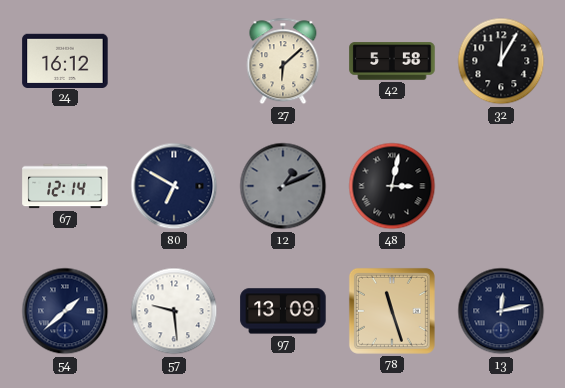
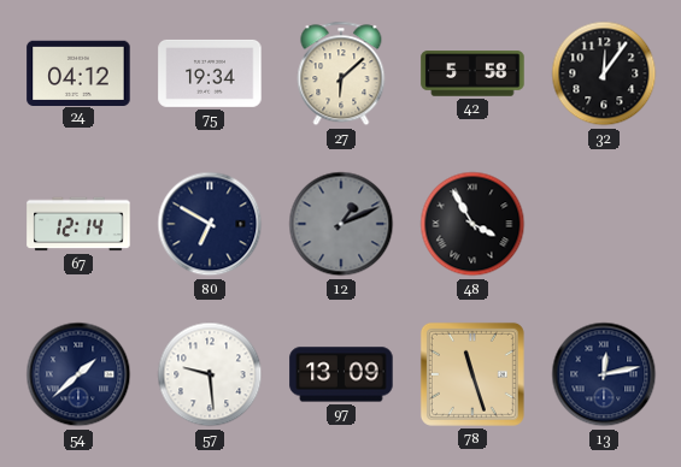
24: 16:12 -> 04:12 (78, 72)
75: none -> 19:34 (210, 73)
32: 12:05 -> 12:06 (604, 73)
48: 3:02 -> 3:55 (472, 224)
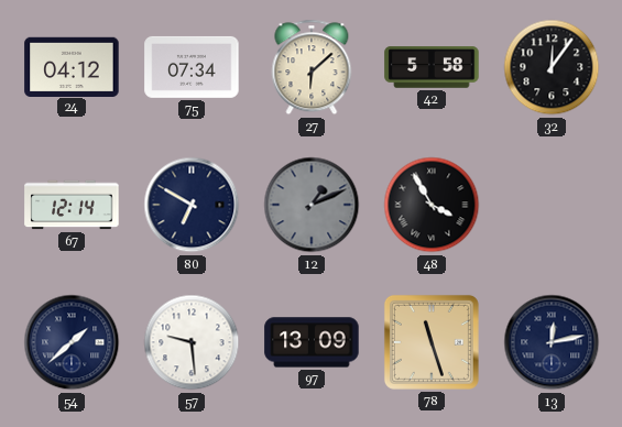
75: 19:34 -> 07:34 (192, 67)
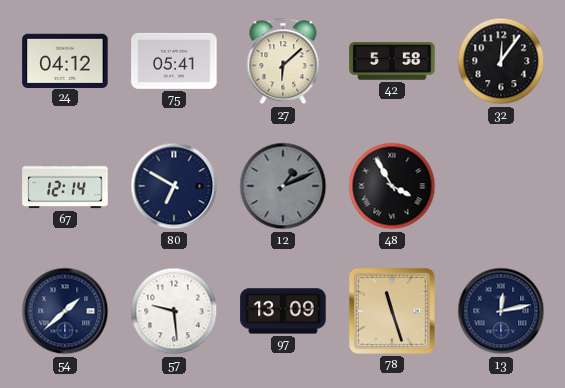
75: 07:34 -> 05:41 (174, 61)
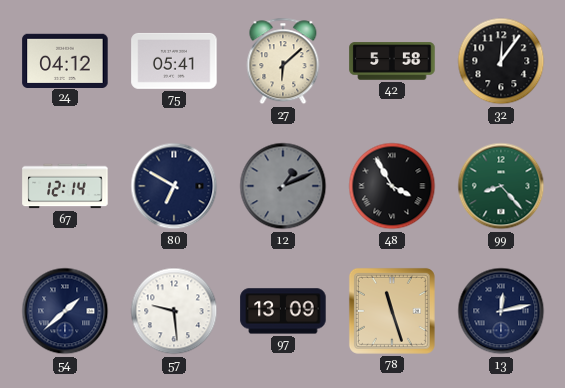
99: none -> 8:23 (501, 186)
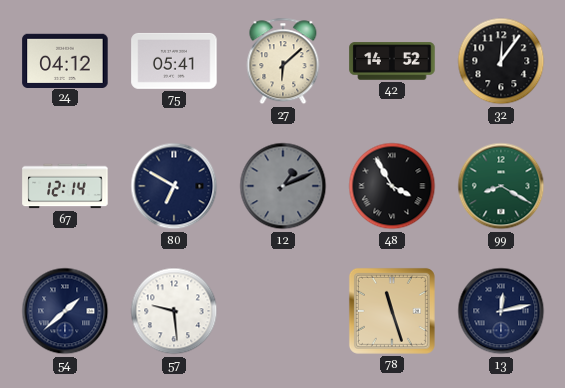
42: 5:58 -> 14:52 (392, 61)
99: 8:23 -> 8:20 (501, 186)
97: 13:09 -> none (283, 311)
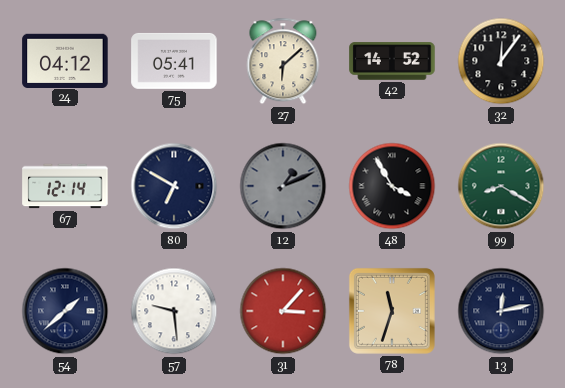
31: none -> 3:07 (283, 311)
78: 11:27 -> 11:33 (392, 311)
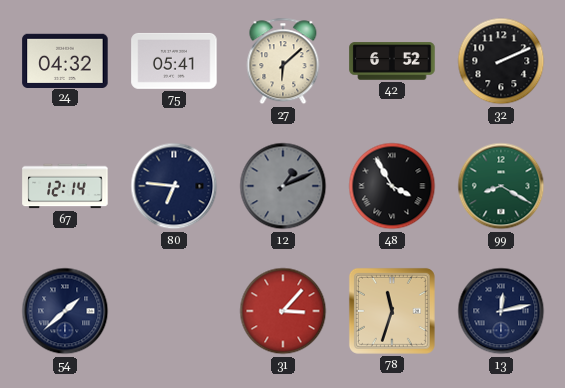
24: 04:12 -> 04:32 (65, 60)
42: 14:52 -> 6:52 (392, 61)
32: 12:06 -> 2:11 (501, 61)
80: 6:50 -> 6:46 (174, 186)
57: 9:29 -> none (174, 311)
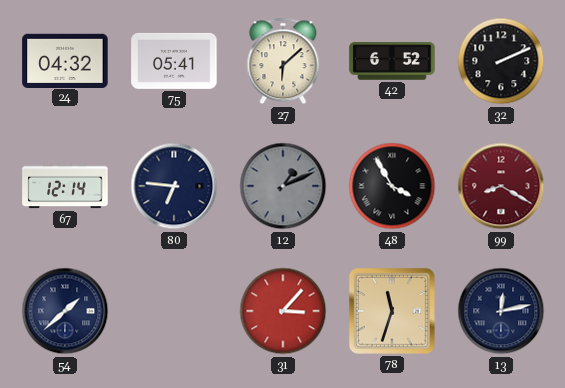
99 dial: green -> burgundy (501, 186)
